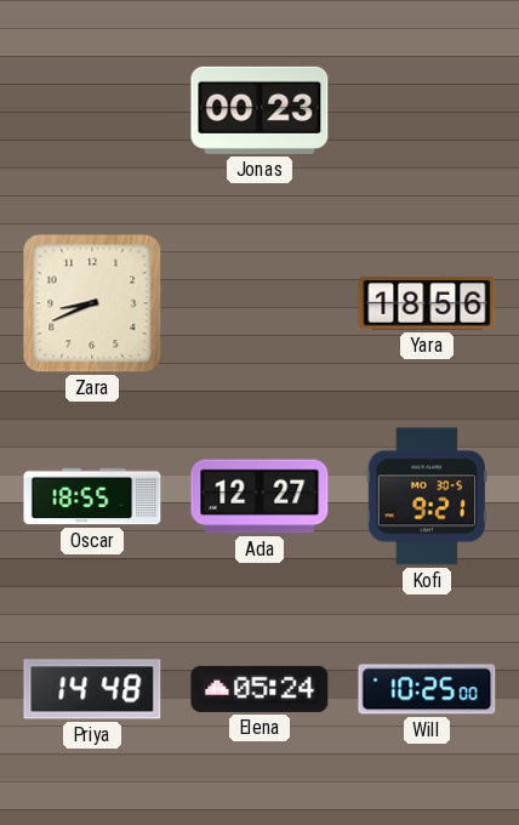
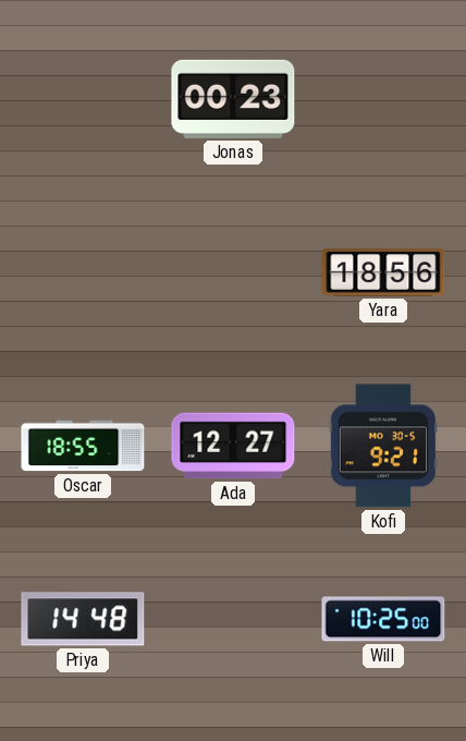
Zara: 8:41 -> none (92, 303)
Elena: 05:24 -> none (259, 689)
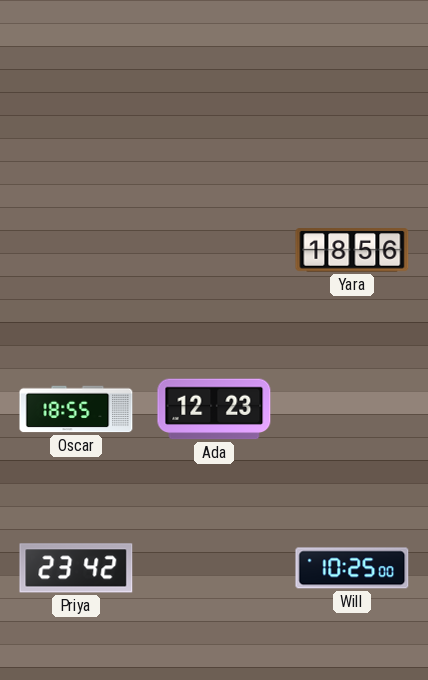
Jonas: 00:23 -> none (233, 99)
Ada: 12:27 -> 12:23 (214, 409)
Kofi: 9:21 -> none (382, 446)
Priya: 14:48 -> 23:42 (76, 568)
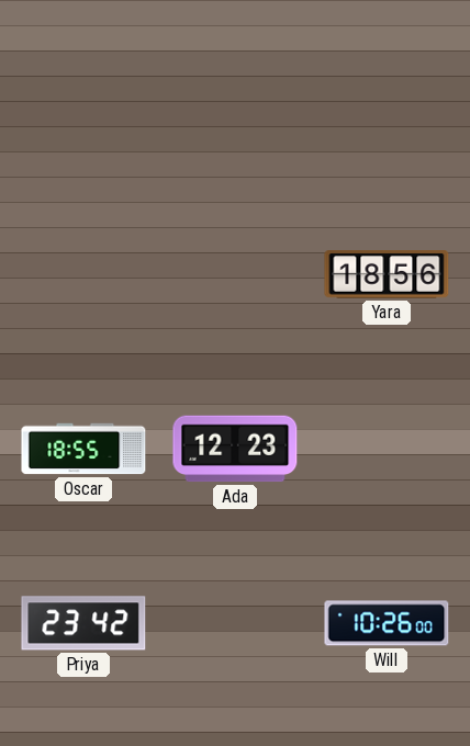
Will: 10:25 -> 10:26 (387, 623)
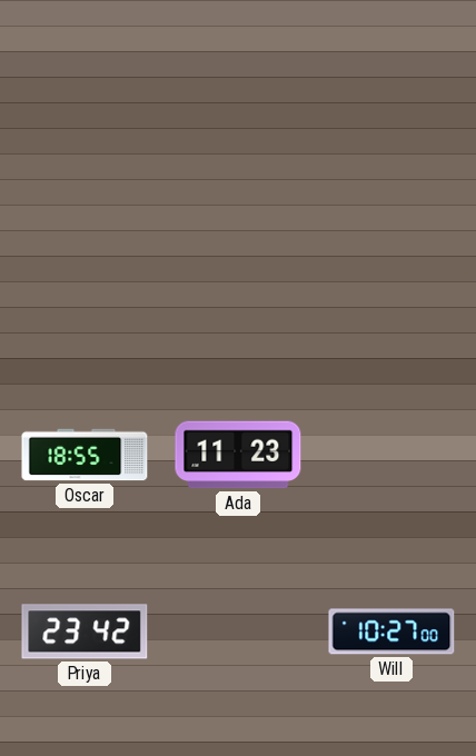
Yara: 18:56 -> none (387, 274)
Ada: 12:23 -> 11:23 (238, 455)
Will: 10:26 -> 10:27 (391, 631)
